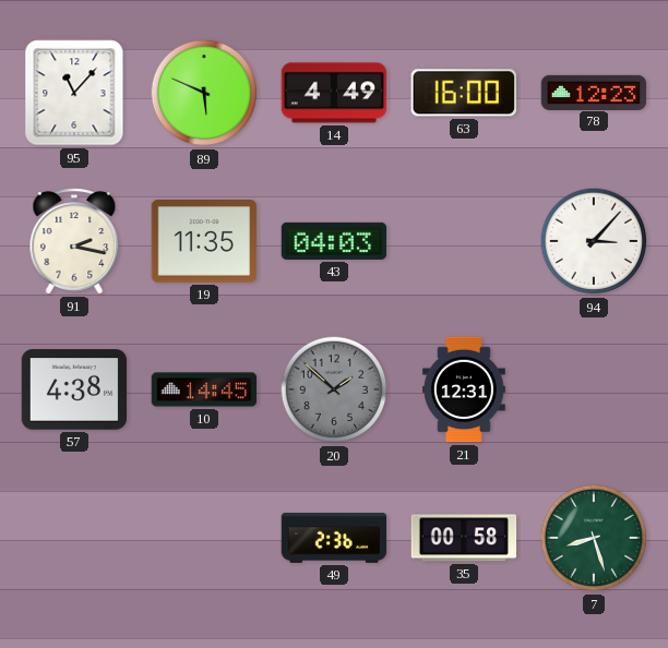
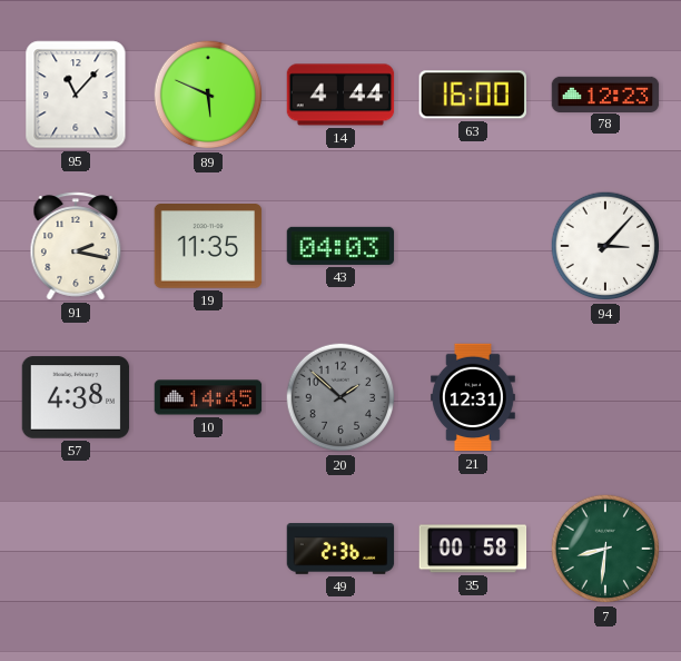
14: 4:49 -> 4:44 (340, 95)
7: 8:27 -> 8:31 (605, 549)
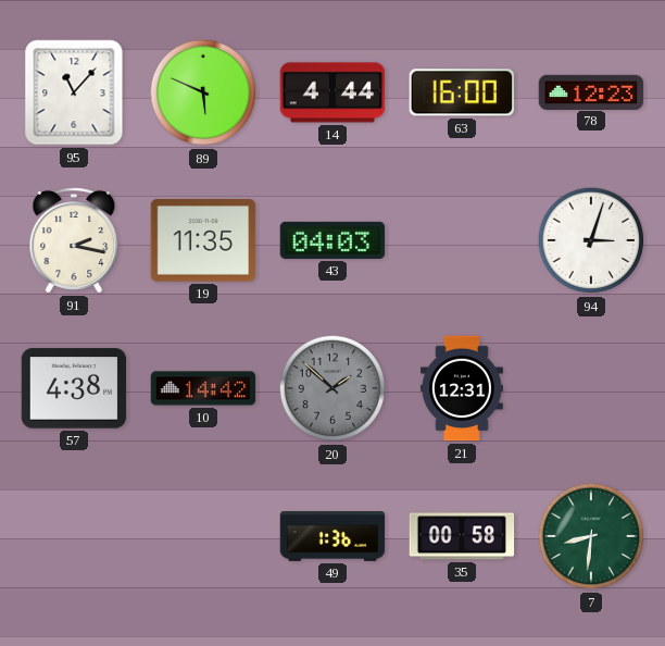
94: 3:07 -> 3:03 (591, 240)
10: 14:45 -> 14:42 (203, 388)
49: 2:36 -> 1:36 (332, 536)
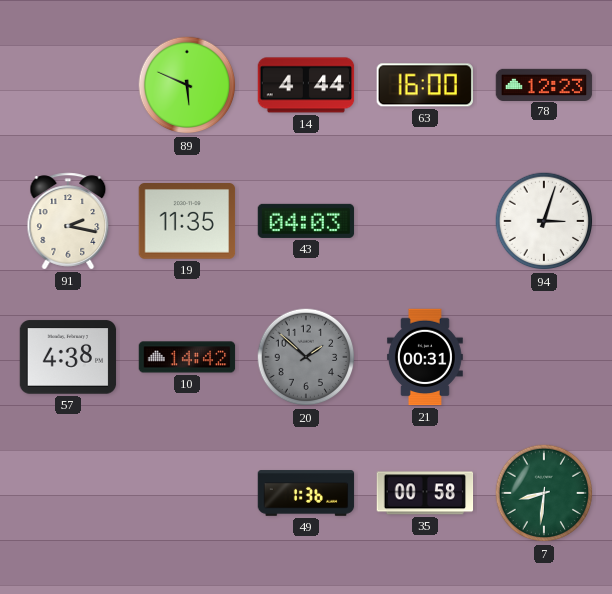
95: 11:07 -> none (74, 92)
21: 12:31 -> 00:31 (425, 357)
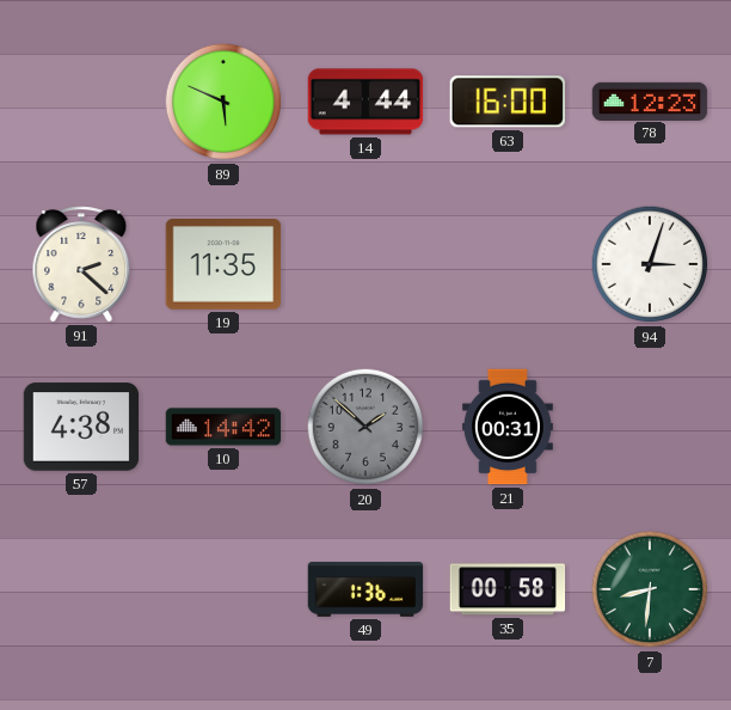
91: 2:17 -> 2:22 (81, 264)
43: 04:03 -> none (306, 221)
